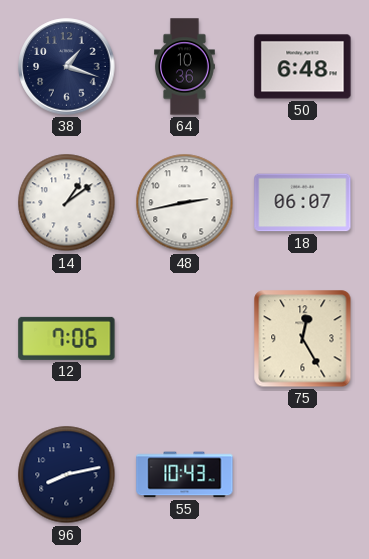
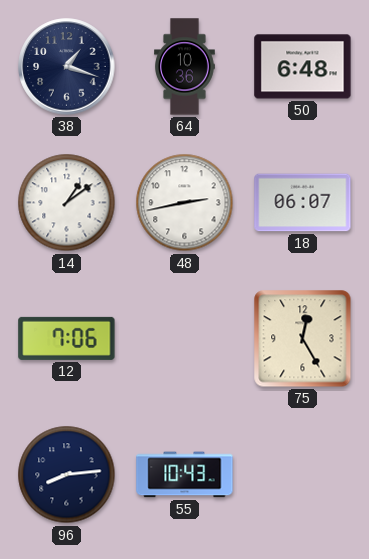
96: 8:13 -> 8:14 (67, 475)
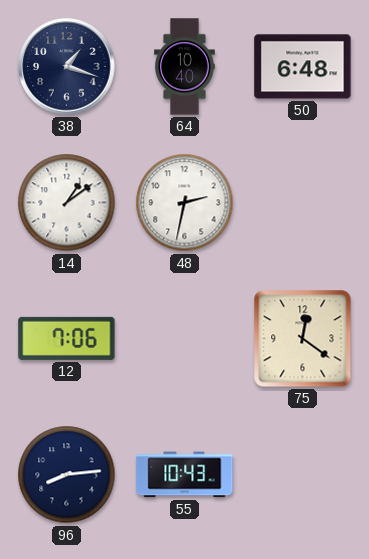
64: 10:36 -> 10:40 (185, 67)
48: 2:43 -> 2:32 (185, 203)
18: 06:07 -> none (303, 203)
75: 12:25 -> 12:21 (303, 339)
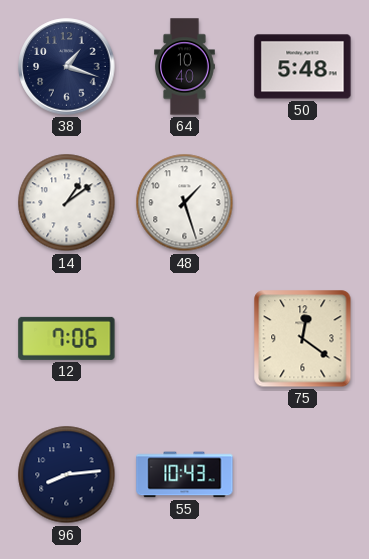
50: 6:48 -> 5:48 (303, 67)
48: 2:32 -> 1:27 (185, 203)
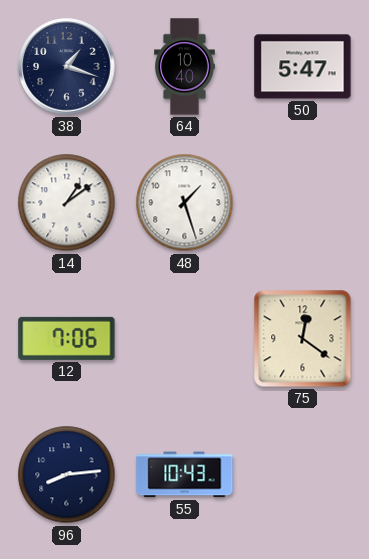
50: 5:48 -> 5:47 (303, 67)
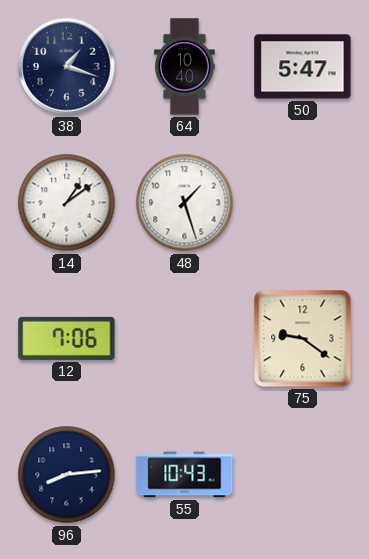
75: 12:21 -> 9:21 (303, 339)
